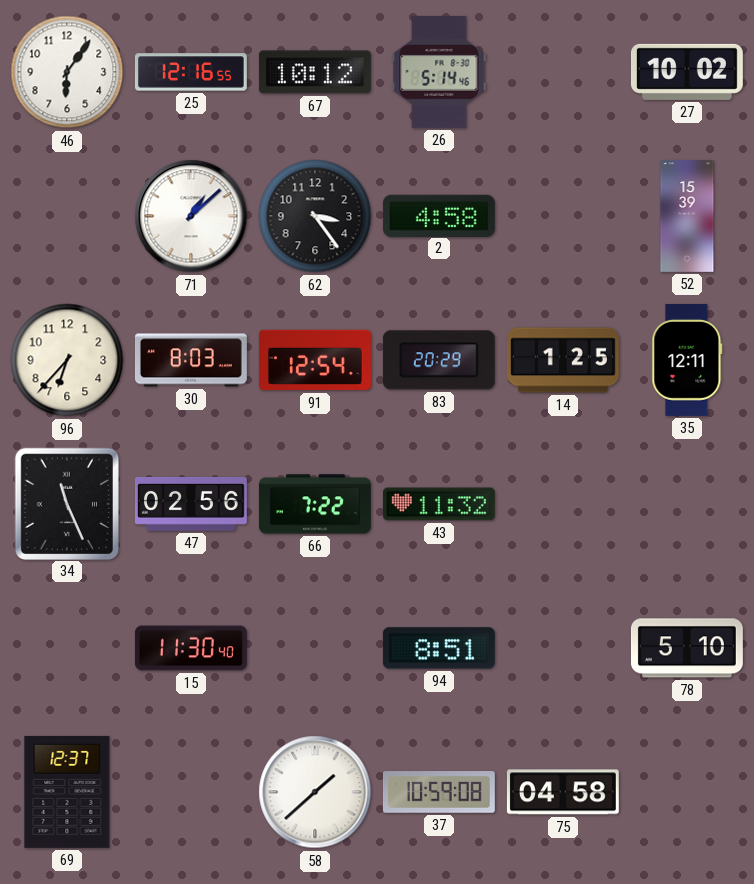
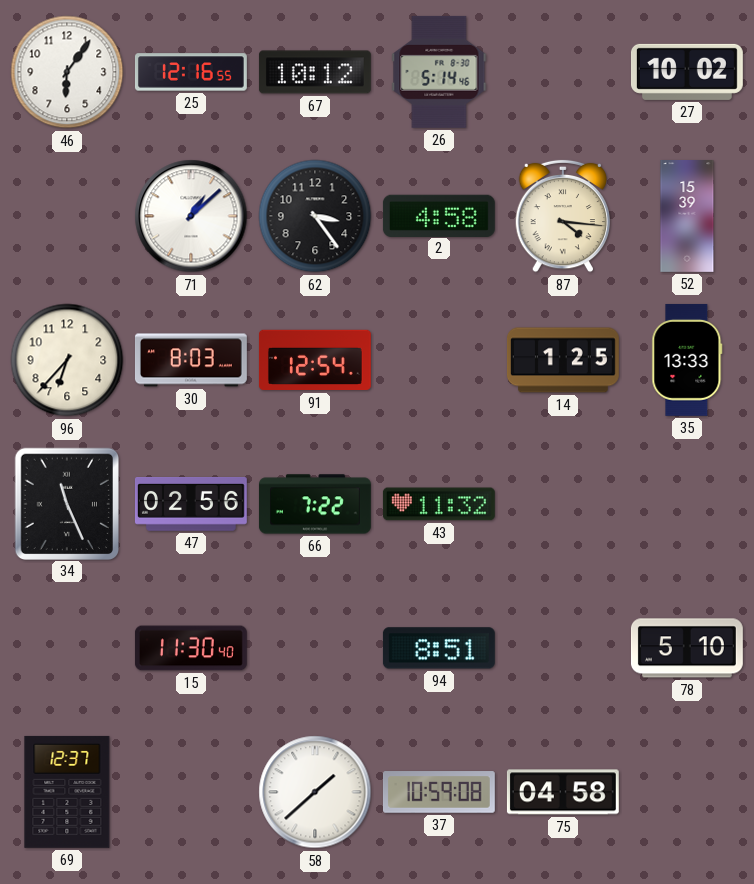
87: none -> 4:16 (562, 216)
83: 20:29 -> none (439, 360)
35: 12:11 -> 13:33 (687, 360)
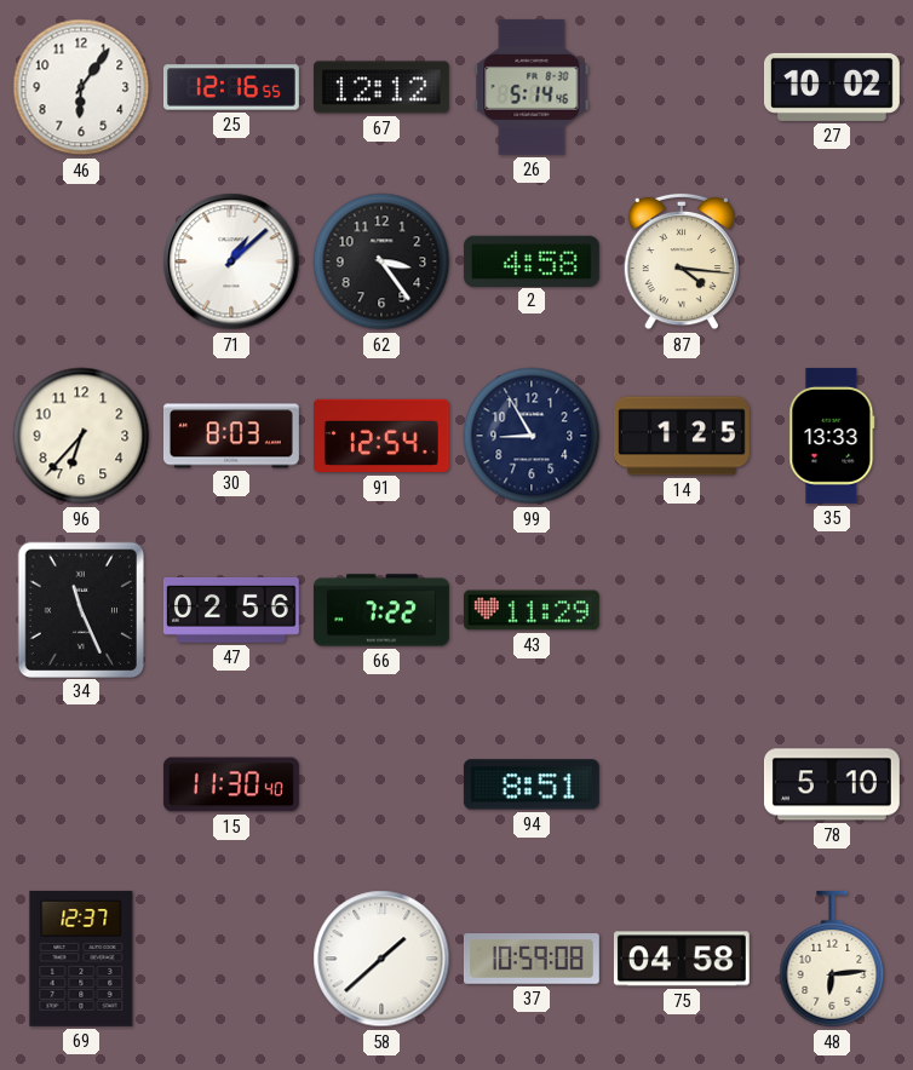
67: 10:12 -> 12:12 (381, 87)
52: 15:39 -> none (687, 217)
99: none -> 8:55 (532, 436)
43: 11:32 -> 11:29 (532, 610)
48: none -> 6:14 (832, 959)
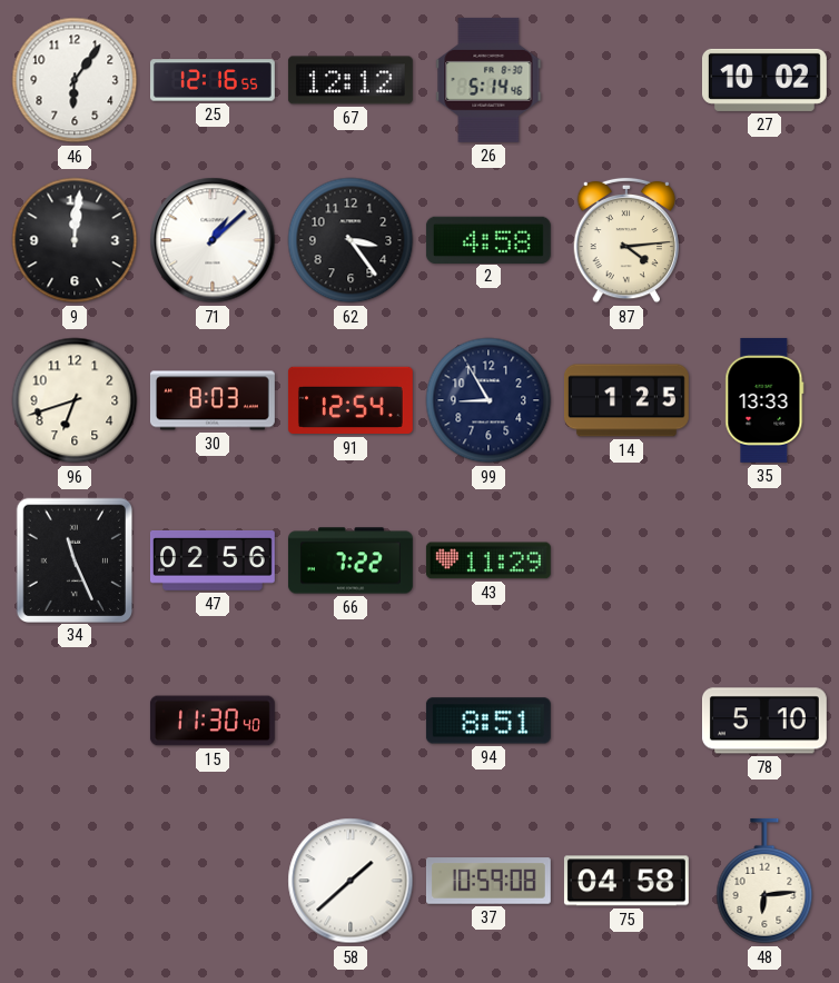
9: none -> 12:01 (75, 240)
87: 4:16 -> 4:14 (625, 240)
96: 6:37 -> 6:42 (75, 400)
69: 12:37 -> none (81, 959)
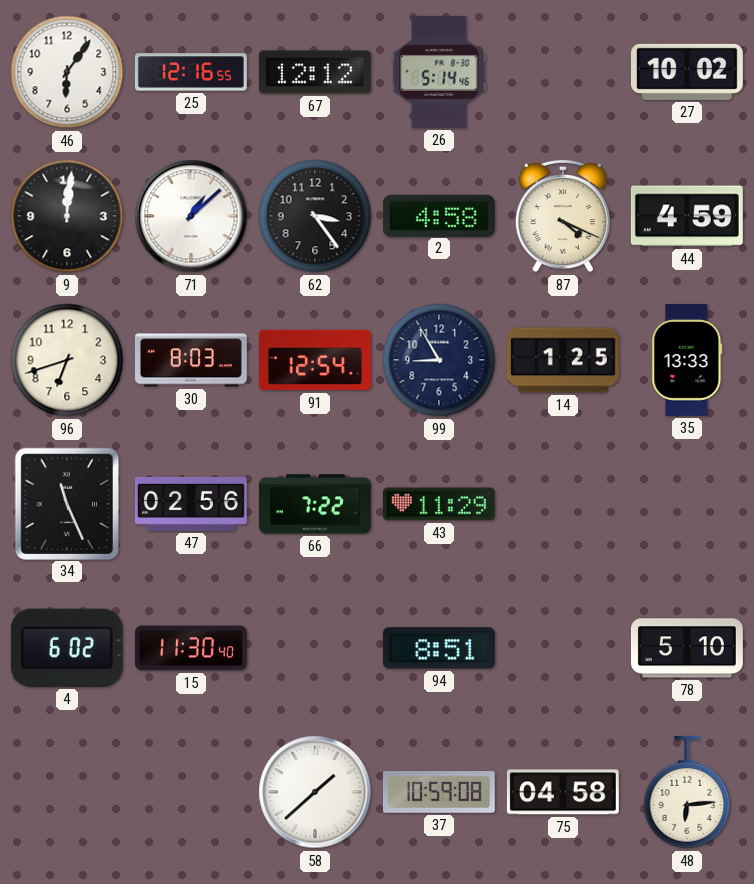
87: 4:14 -> 4:19 (562, 216)
44: none -> 4:59 (687, 216)
4: none -> 6:02 (67, 648)
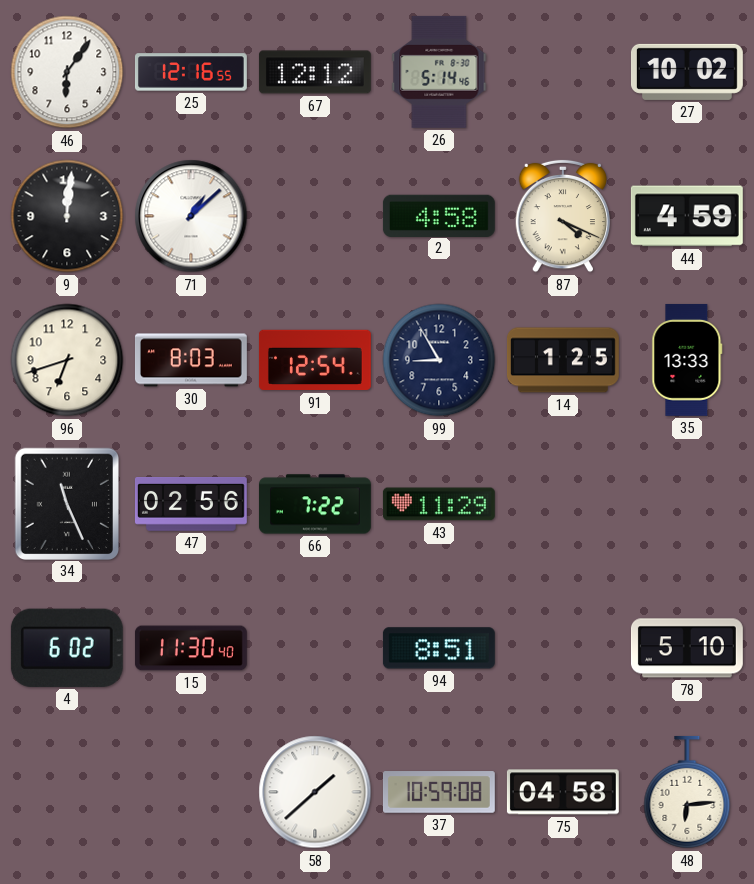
62: 3:24 -> none (315, 216)
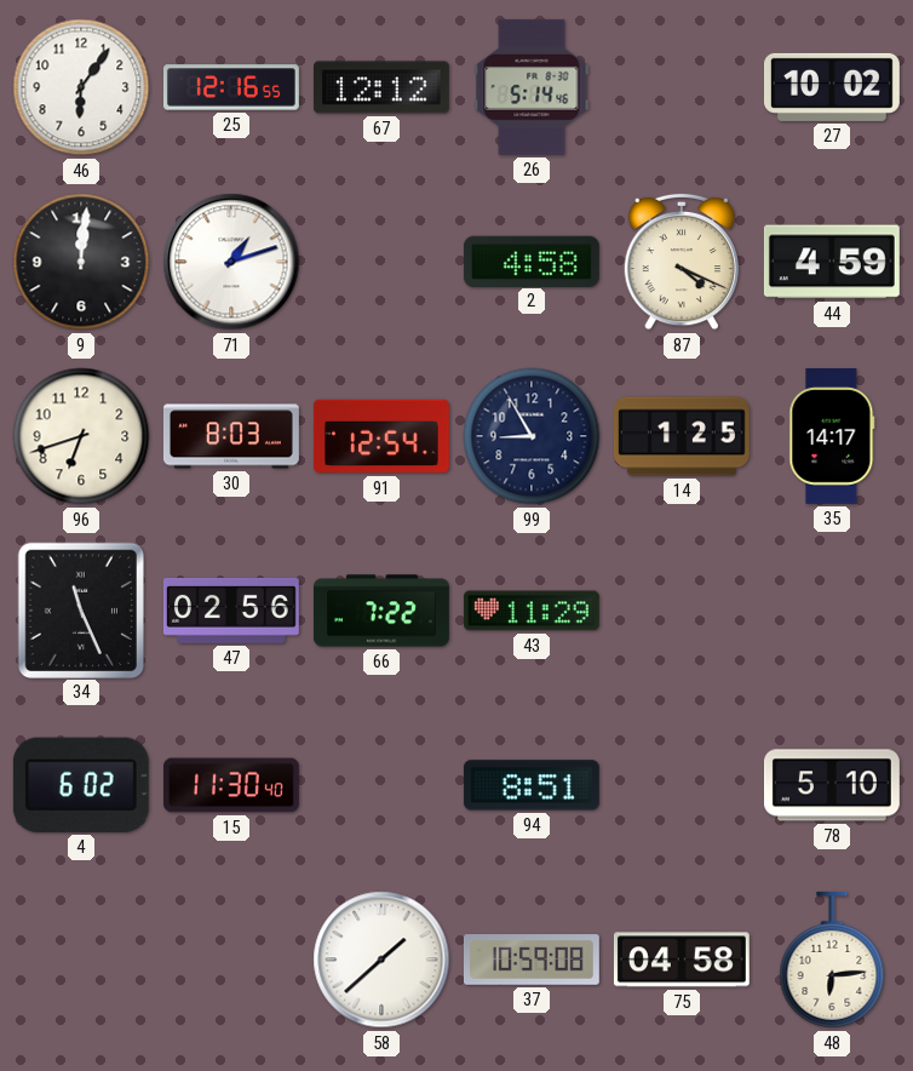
71: 1:08 -> 1:12 (231, 262)
35: 13:33 -> 14:17 (832, 436)
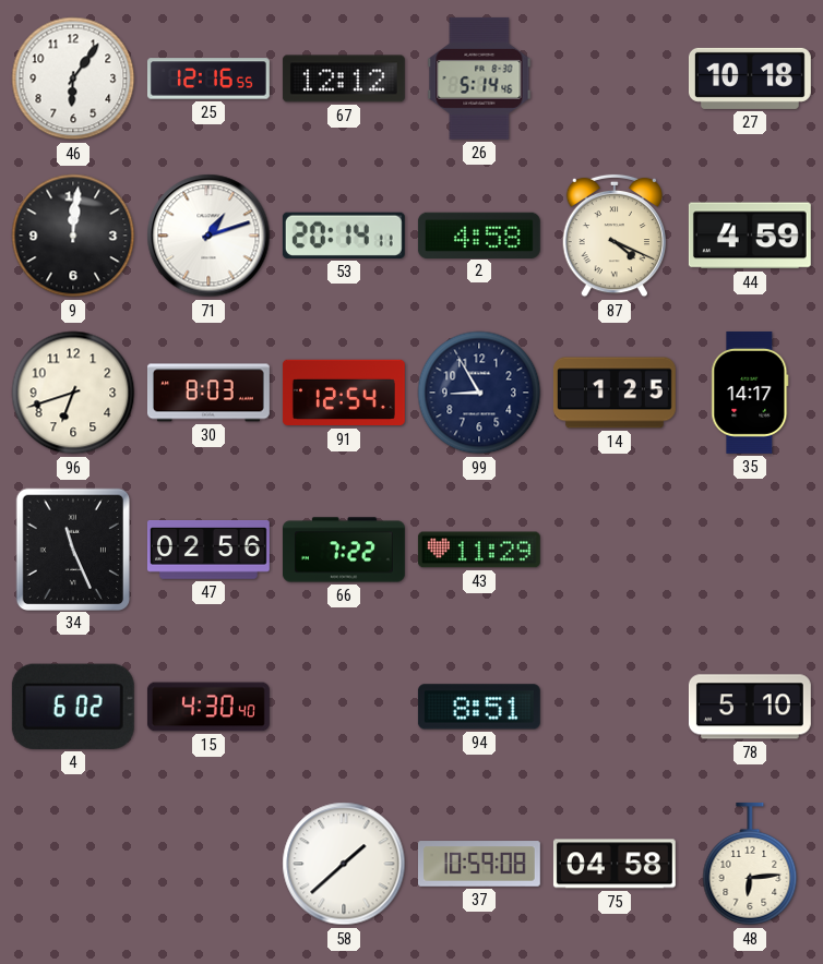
27: 10:02 -> 10:18 (750, 79)
53: none -> 20:14 (344, 236)
15: 11:30 -> 4:30 (208, 707)
